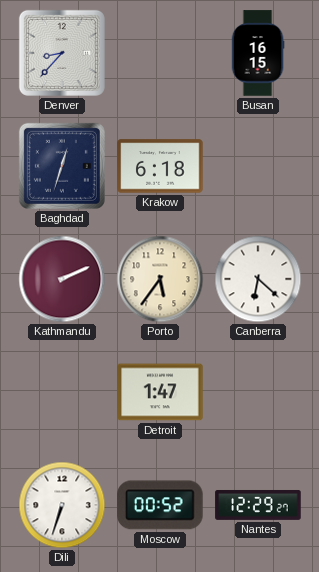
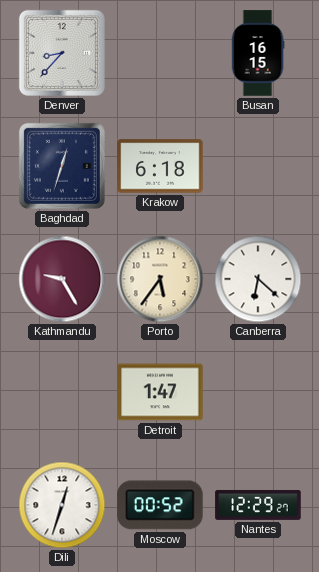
Kathmandu: 2:11 -> 9:25 (62, 279)
Dili: 6:33 -> 12:33 (62, 505)
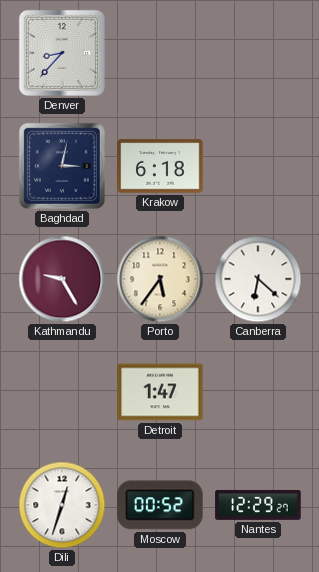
Busan: 16:15 -> none (258, 53)
Baghdad: 12:33 -> 3:02 (62, 166)
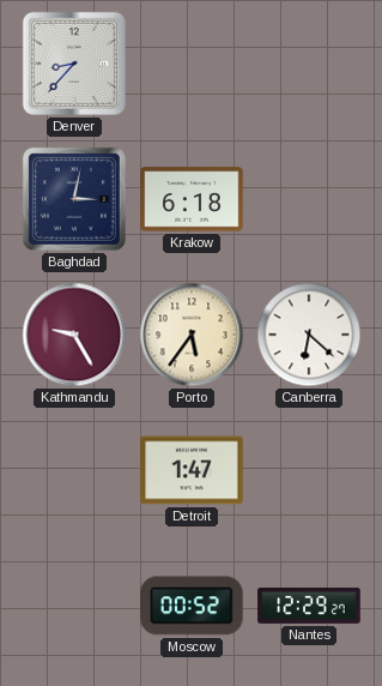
Dili: 12:33 -> none (62, 505)
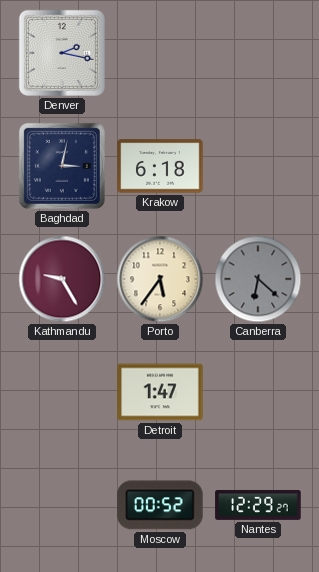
Denver: 8:37 -> 2:17 (62, 53)
Canberra dial: white -> grey (258, 279)
